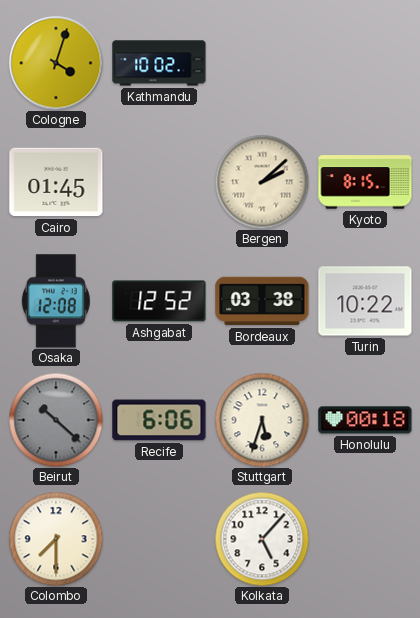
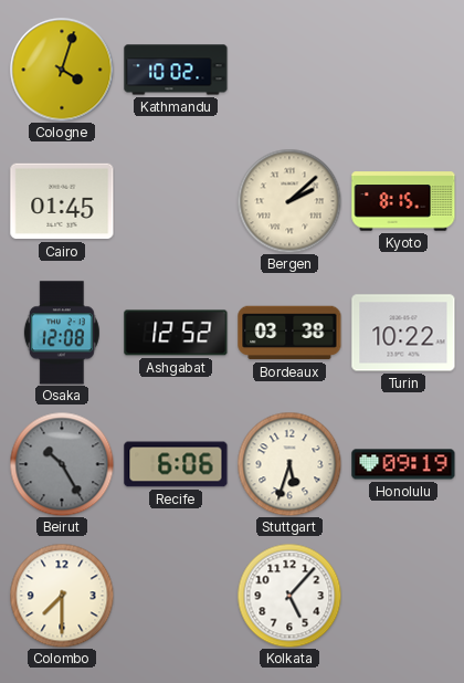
Beirut: 10:22 -> 10:25 (62, 464)
Honolulu: 00:18 -> 09:19 (403, 464)
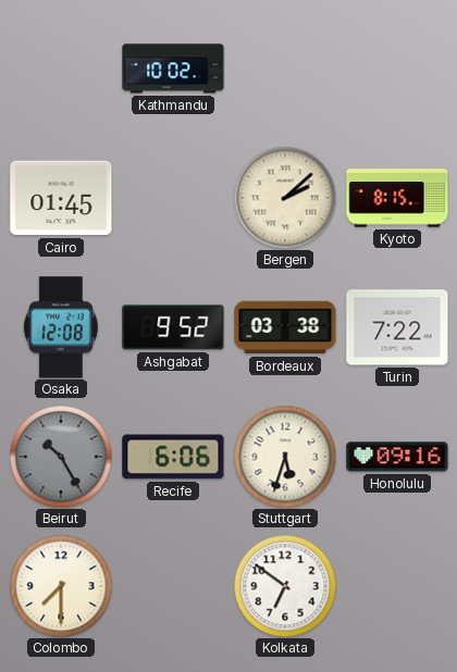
Cologne: 4:03 -> none (62, 70)
Ashgabat: 12:52 -> 9:52 (173, 327)
Turin: 10:22 -> 7:22 (397, 327)
Honolulu: 09:19 -> 09:16 (397, 457)
Kolkata: 5:07 -> 6:51 (285, 586)
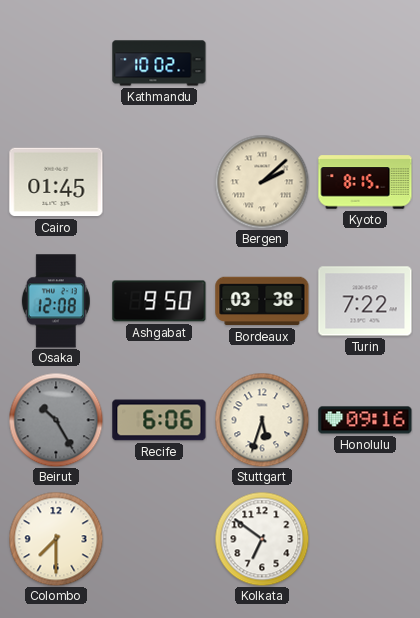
Ashgabat: 9:52 -> 9:50 (159, 301)
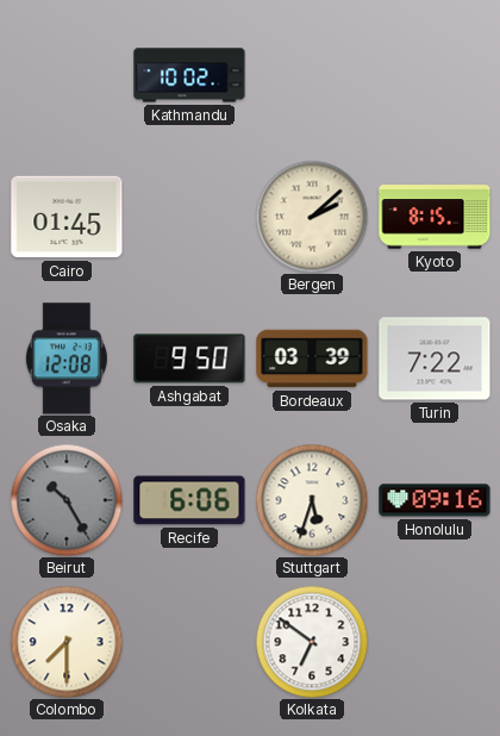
Bordeaux: 03:38 -> 03:39 (312, 358)
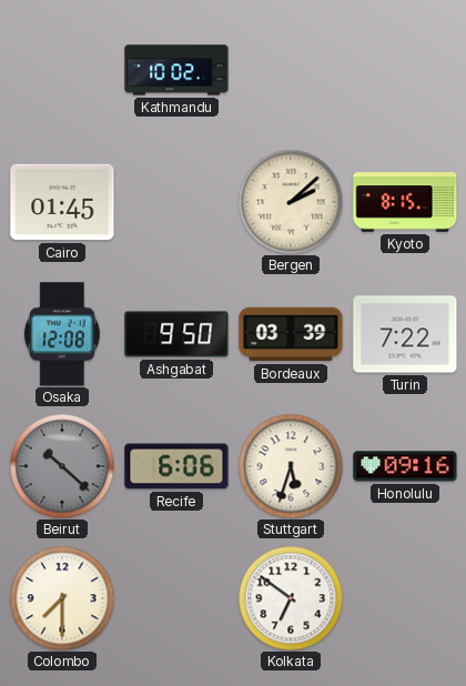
Beirut: 10:25 -> 10:22 (62, 466)
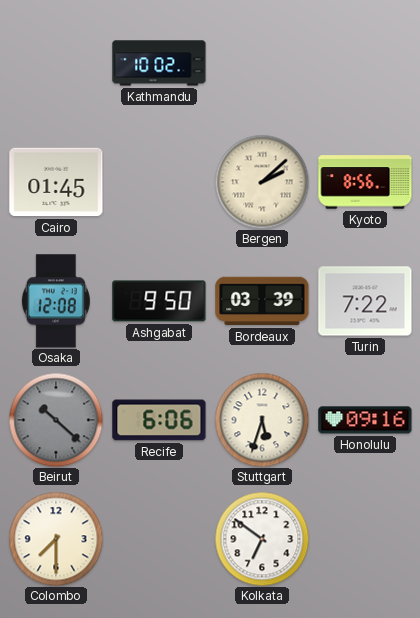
Kyoto: 8:15 -> 8:56 (365, 182)
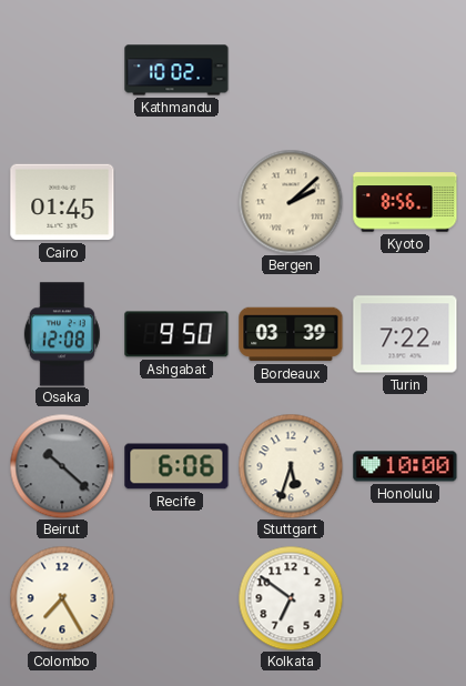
Honolulu: 09:16 -> 10:00 (405, 466)
Colombo: 7:30 -> 7:25 (62, 598)
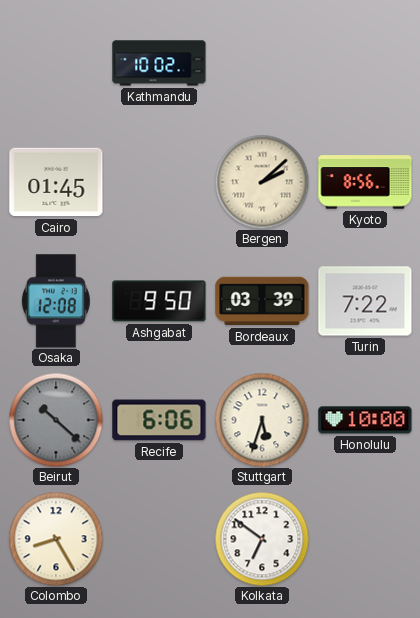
Colombo: 7:25 -> 8:25 (56, 539)
